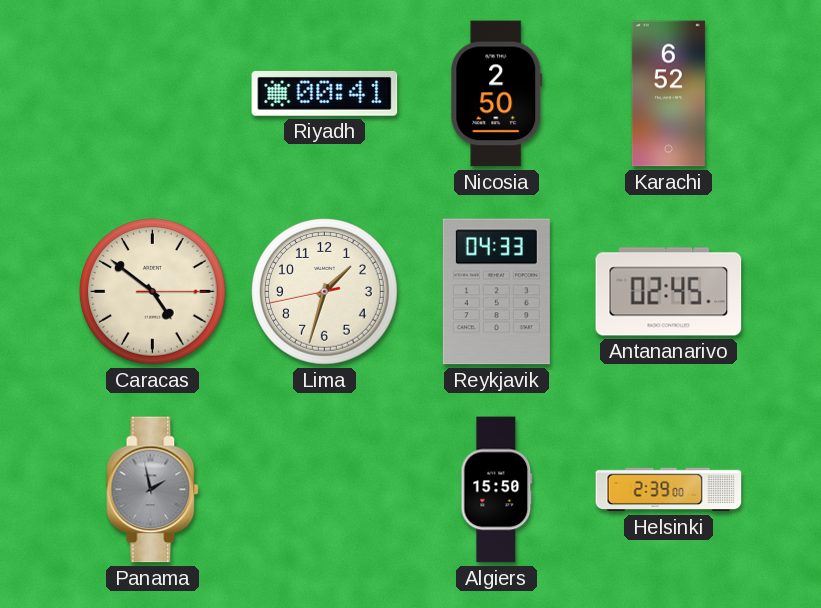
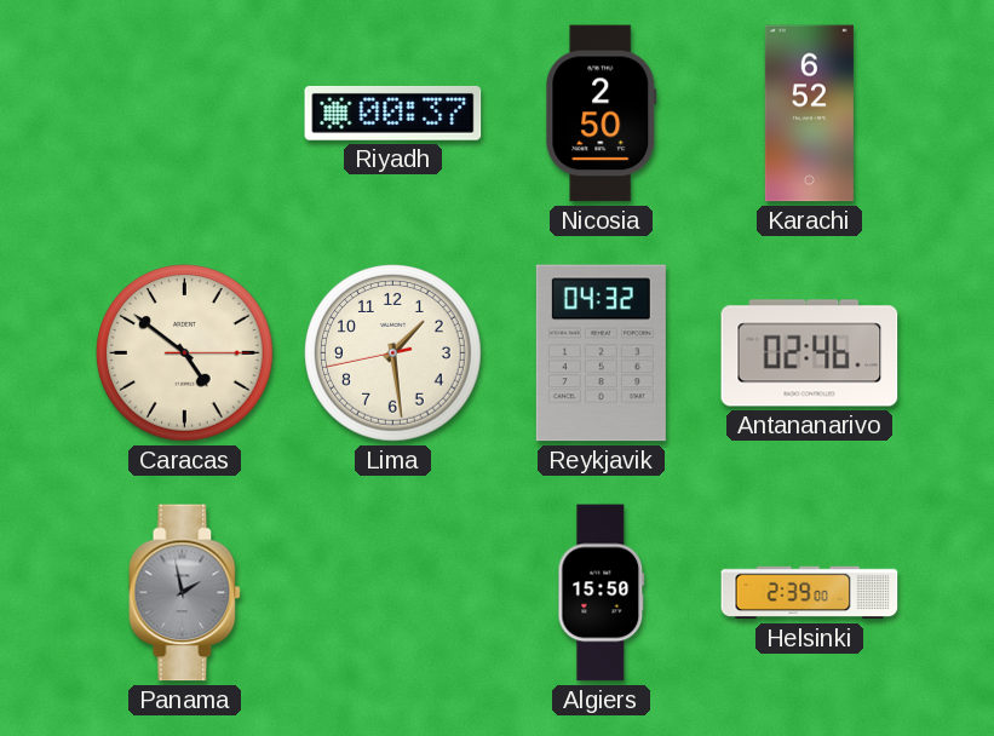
Riyadh: 00:41 -> 00:37 (393, 113)
Lima: 1:32 -> 1:28 (393, 353)
Reykjavik: 04:33 -> 04:32 (601, 353)
Antananarivo: 02:45 -> 02:46 (810, 353)
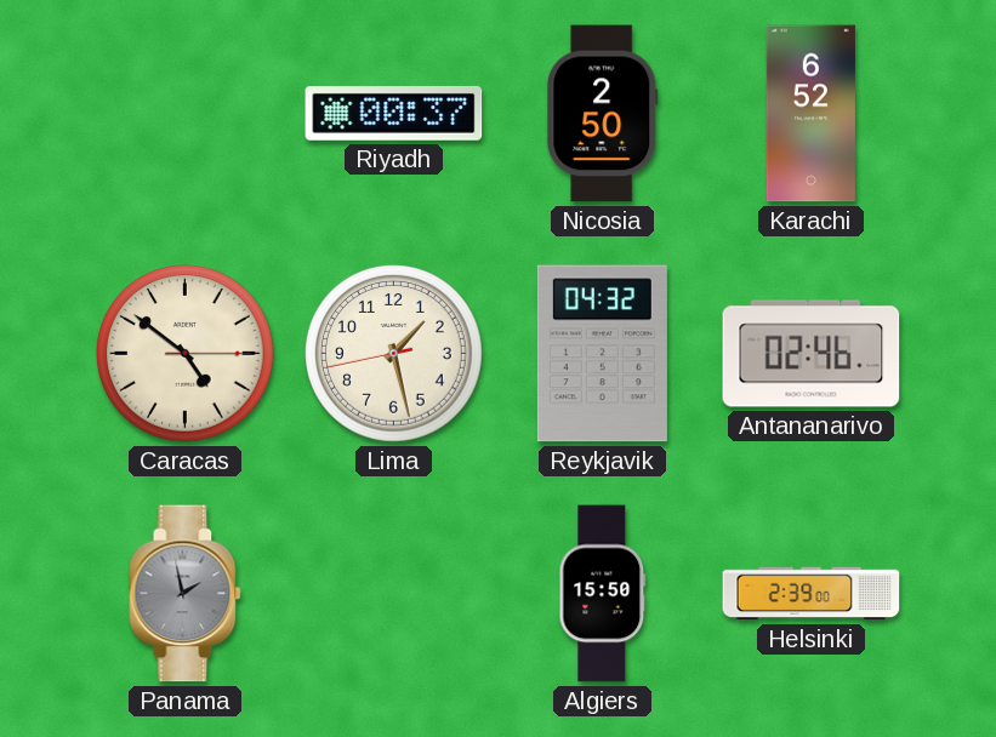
Lima: 1:28 -> 1:27 (394, 354)
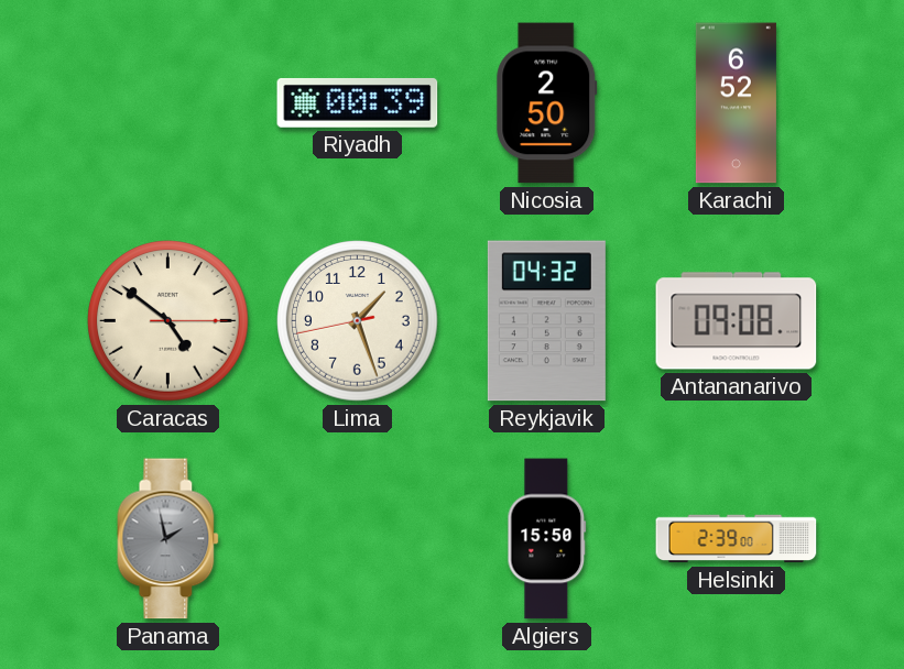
Riyadh: 00:37 -> 00:39 (358, 102)
Lima: 1:27 -> 1:26 (358, 321)
Antananarivo: 02:46 -> 09:08 (737, 321)
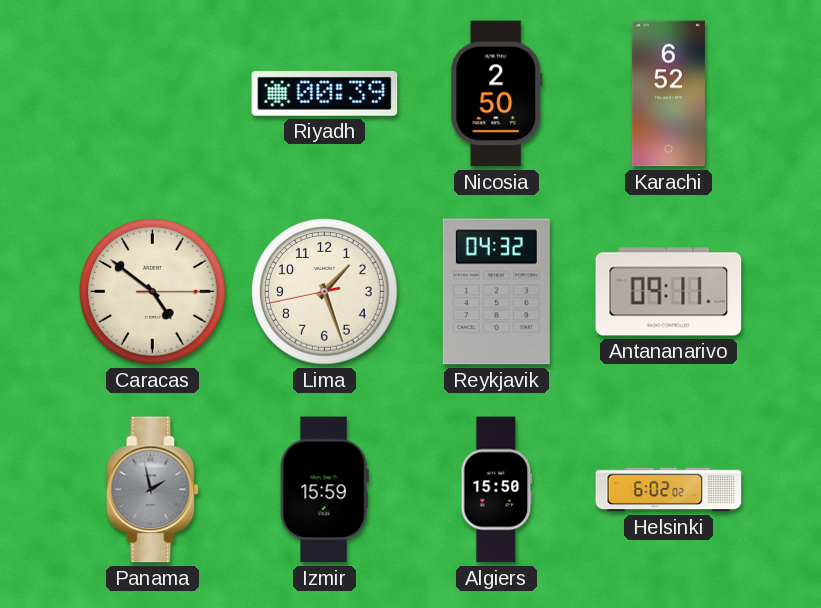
Antananarivo: 09:08 -> 09:11 (669, 292)
Izmir: none -> 15:59 (324, 490)
Helsinki: 2:39 -> 6:02 (669, 490)
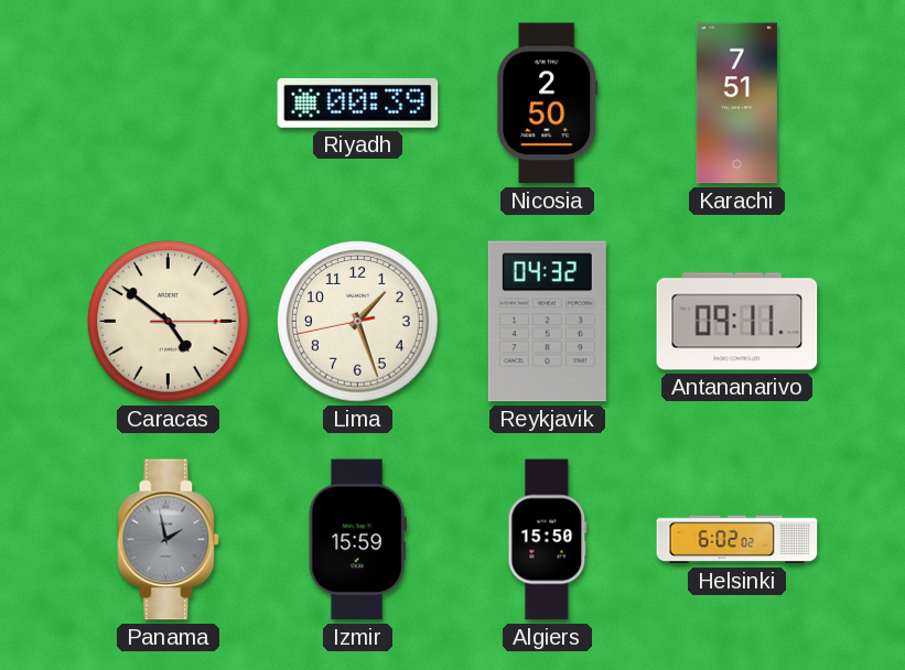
Karachi: 6:52 -> 7:51 (736, 104)
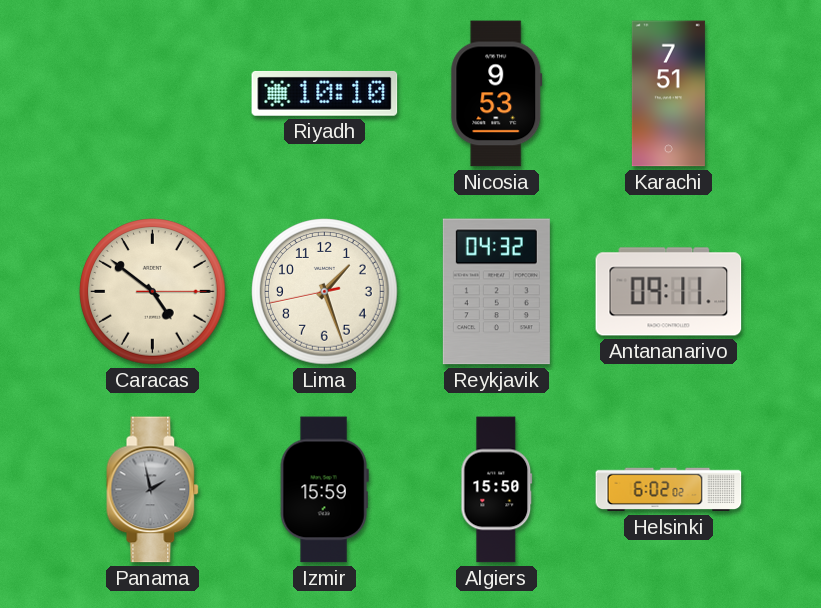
Riyadh: 00:39 -> 10:10 (325, 93)
Nicosia: 2:50 -> 9:53 (497, 94)
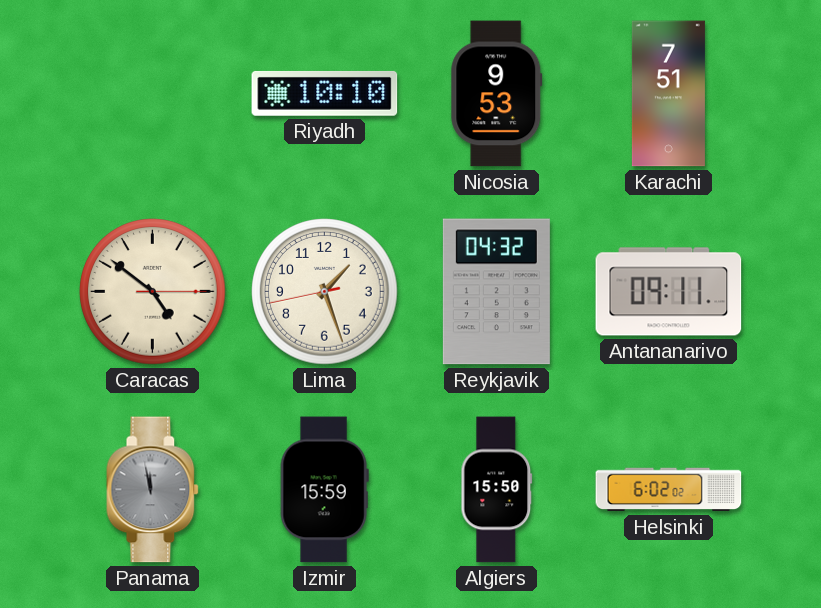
Panama: 1:58 -> 11:58 (153, 490)
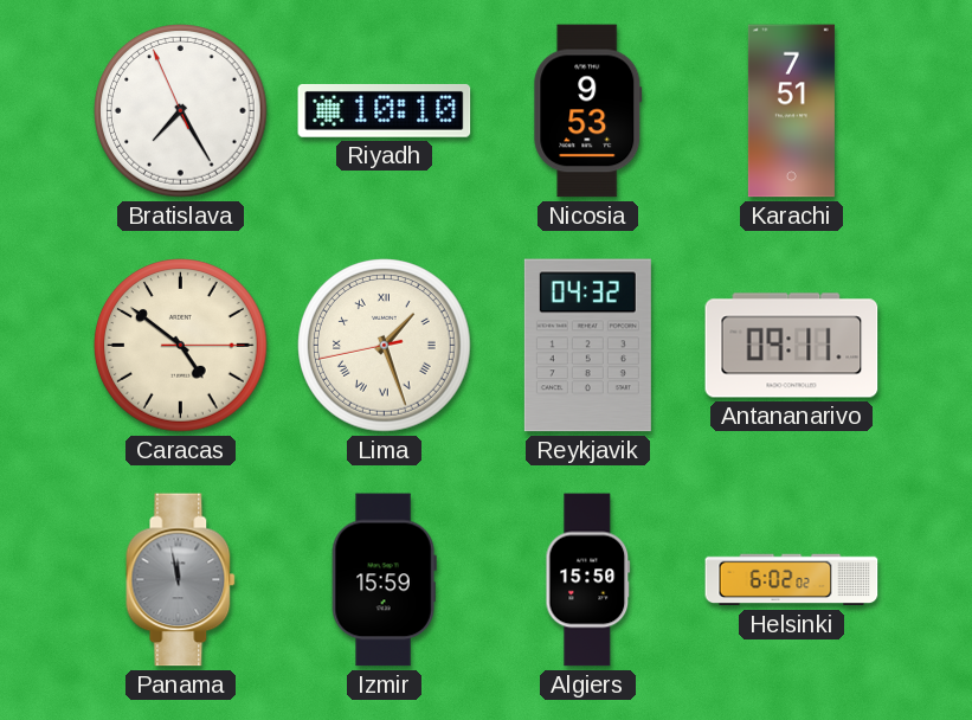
Bratislava: none -> 7:24 (181, 111)
Lima numerals: Arabic -> Roman (385, 346)
